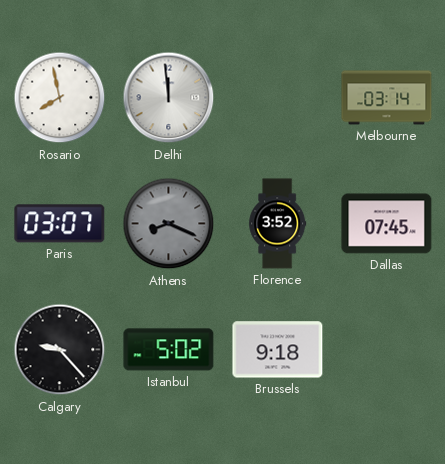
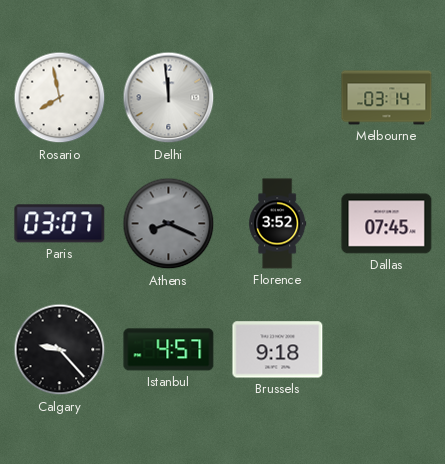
Istanbul: 5:02 -> 4:57 (169, 350)
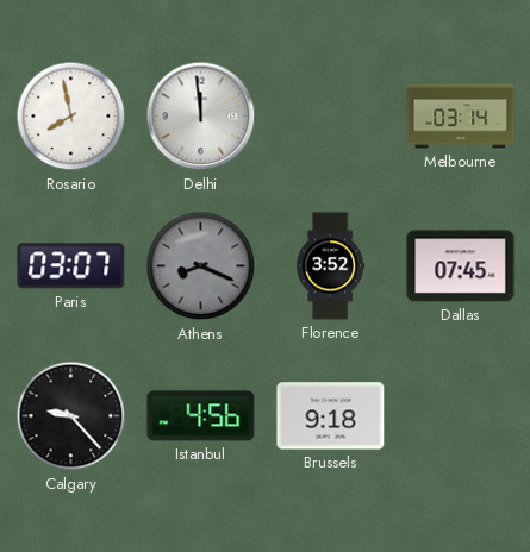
Istanbul: 4:57 -> 4:56 (201, 416)
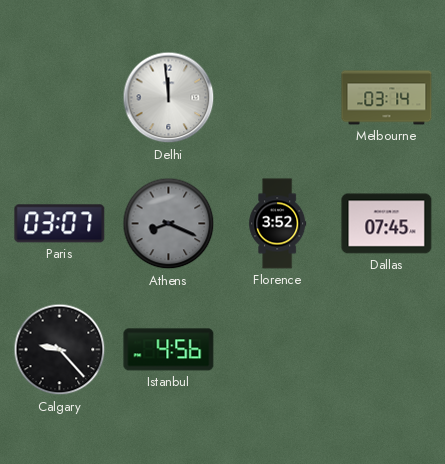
Rosario: 7:58 -> none (71, 117)
Brussels: 9:18 -> none (331, 416)
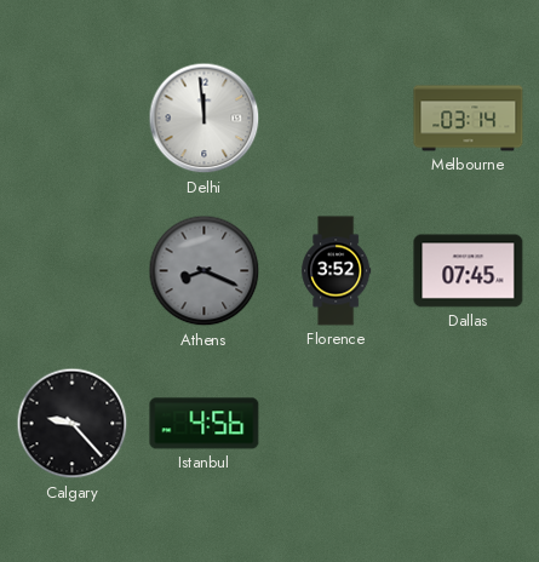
Paris: 03:07 -> none (60, 224)
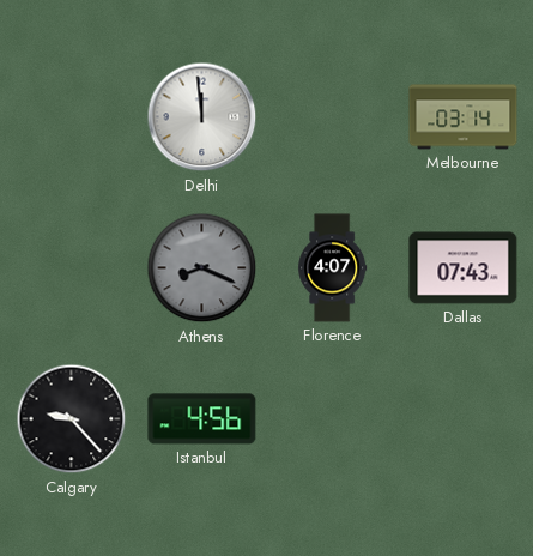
Florence: 3:52 -> 4:07 (333, 268)
Dallas: 07:45 -> 07:43 (464, 268)
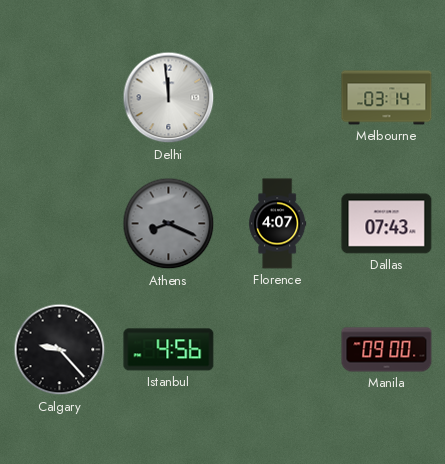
Manila: none -> 09:00 (387, 350)
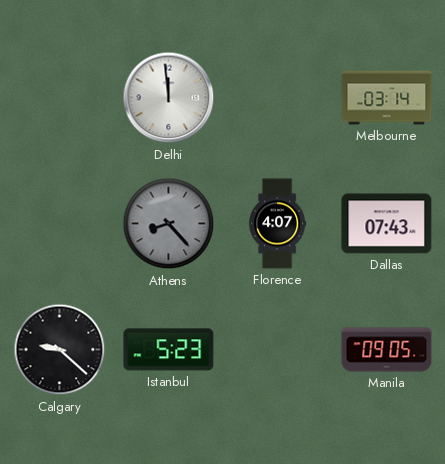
Athens: 8:19 -> 8:23 (169, 224)
Calgary: 9:23 -> 9:22 (60, 350)
Istanbul: 4:56 -> 5:23 (169, 350)
Manila: 09:00 -> 09:05 (387, 350)
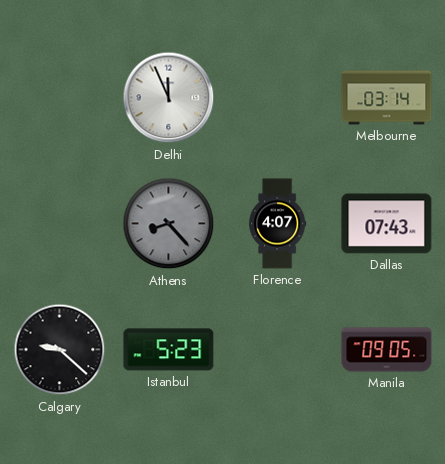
Delhi: 11:59 -> 11:56 (169, 98)
